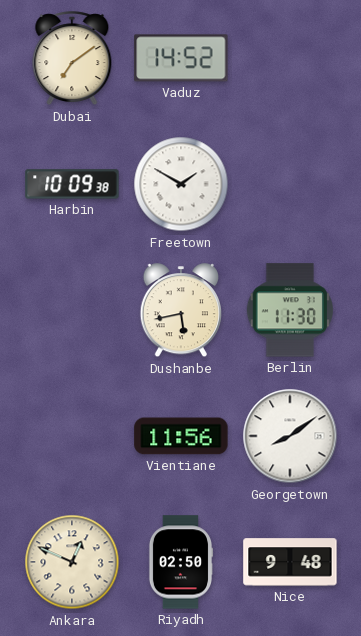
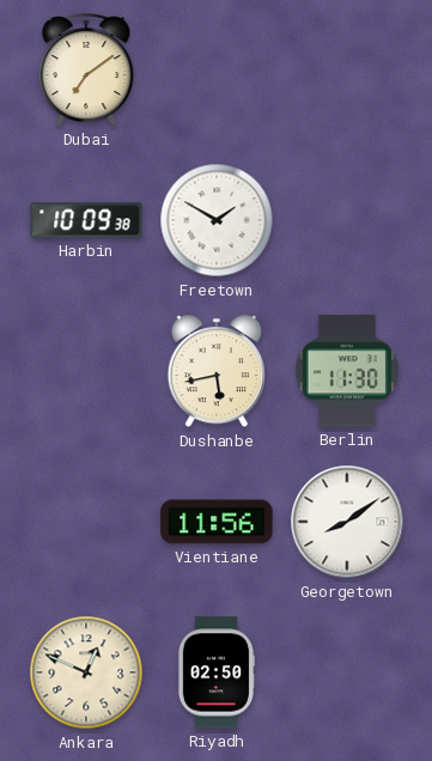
Vaduz: 14:52 -> none (181, 58)
Nice: 9:48 -> none (290, 562)
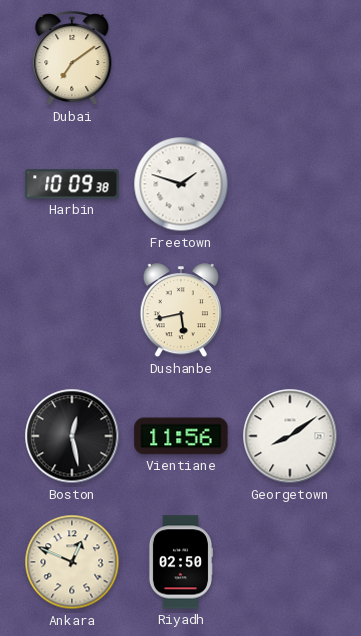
Freetown: 1:50 -> 1:48 (181, 184)
Berlin: 11:30 -> none (347, 371)
Boston: none -> 12:28 (72, 436)
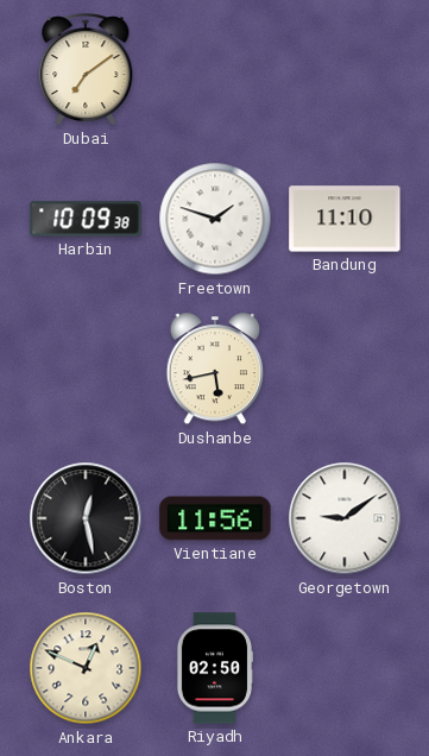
Bandung: none -> 11:10 (345, 219)
Georgetown: 8:09 -> 9:09 (345, 518)
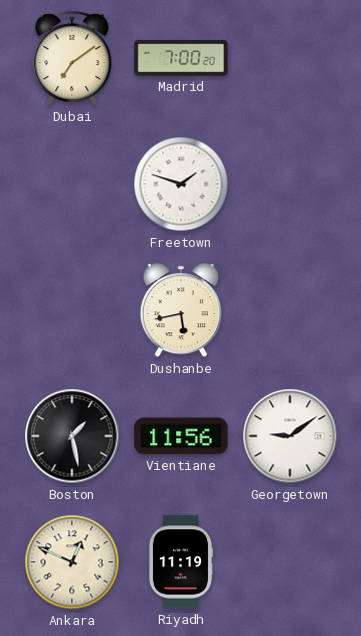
Madrid: none -> 7:00 (181, 58)
Harbin: 10:09 -> none (86, 219)
Bandung: 11:10 -> none (345, 219)
Boston: 12:28 -> 1:28 (72, 436)
Riyadh: 02:50 -> 11:19 (180, 562)
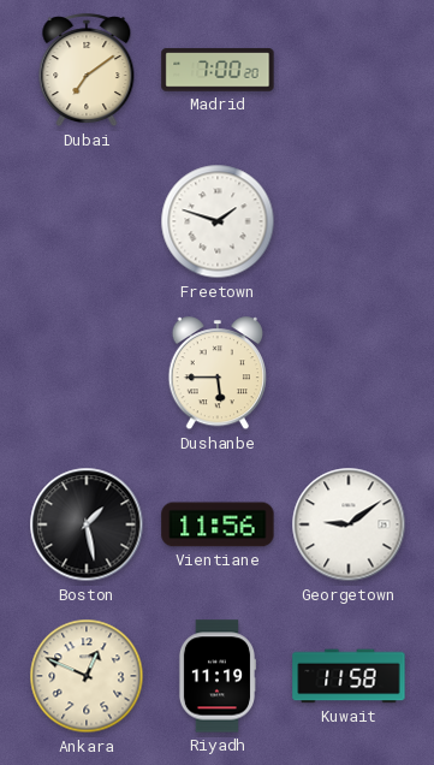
Dushanbe: 5:43 -> 5:45 (216, 374)
Kuwait: none -> 11:58 (349, 676)
